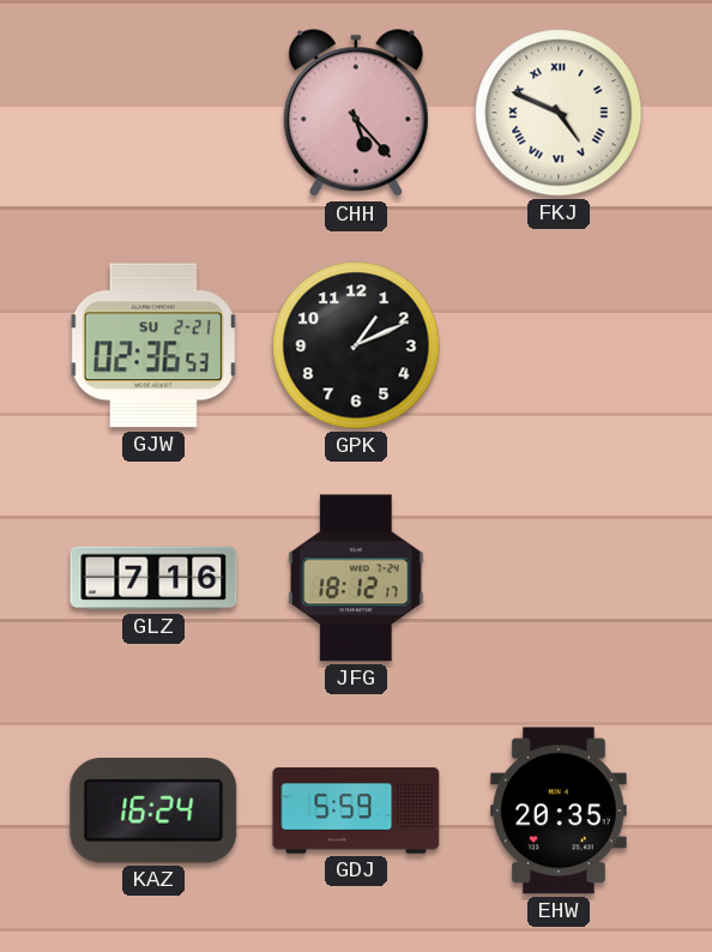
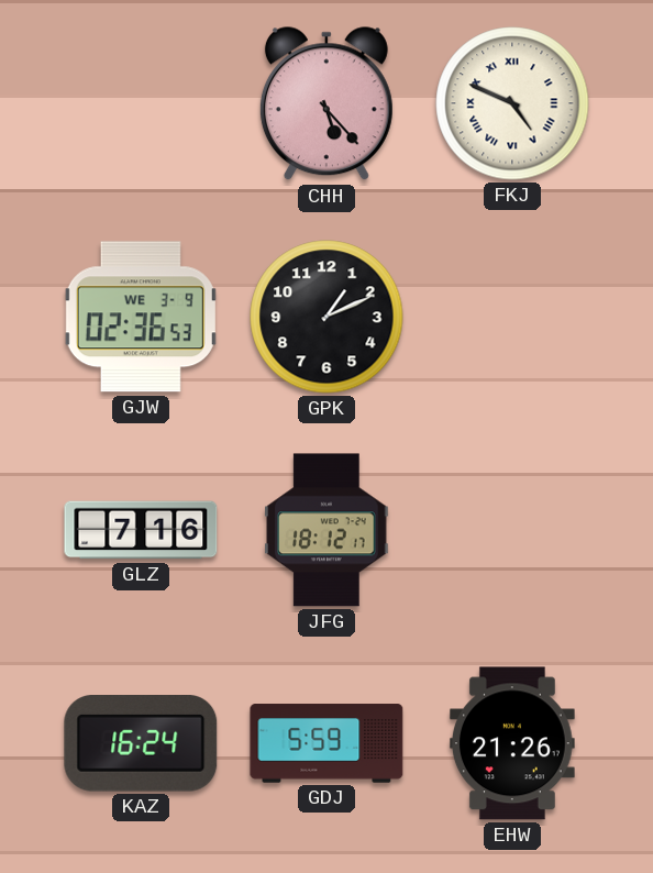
GJW date: SU 2-21 -> WE 3-9 (141, 317)
EHW: 20:35 -> 21:26 (512, 743)
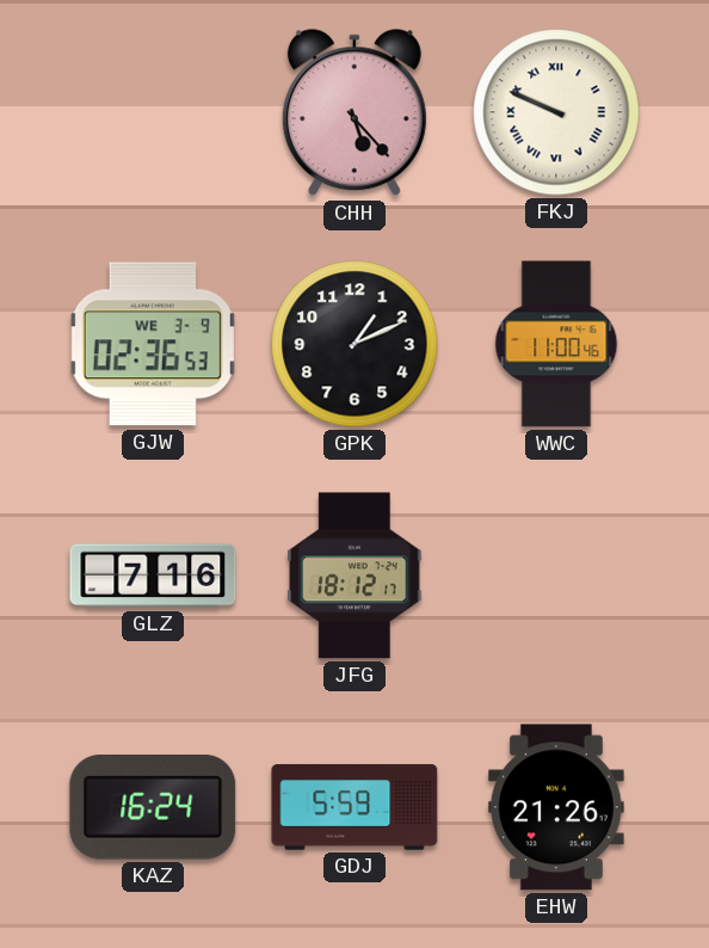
FKJ: 4:49 -> 9:49 (556, 112)
WWC: none -> 11:00 (556, 344)
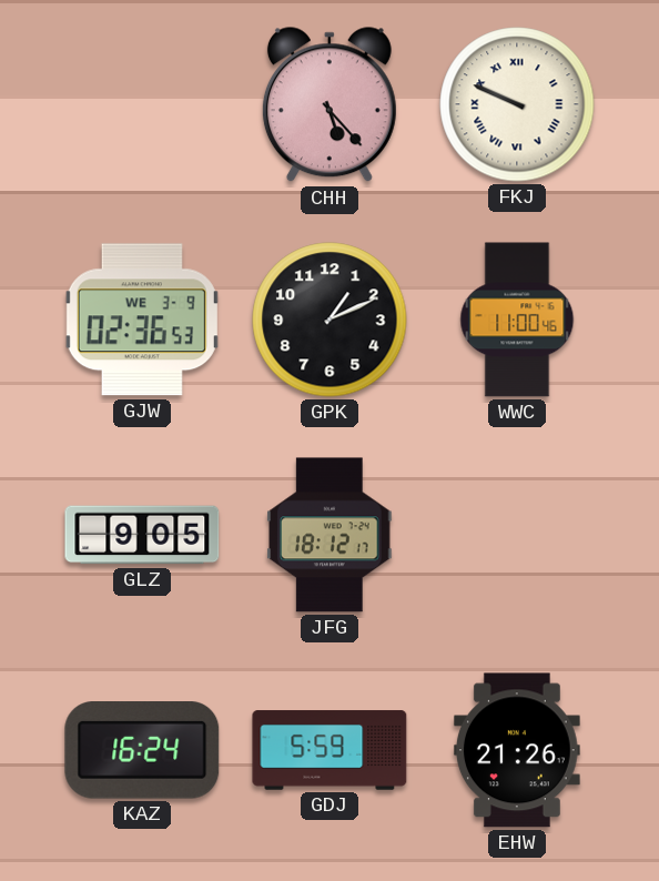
GLZ: 7:16 -> 9:05 (142, 535)
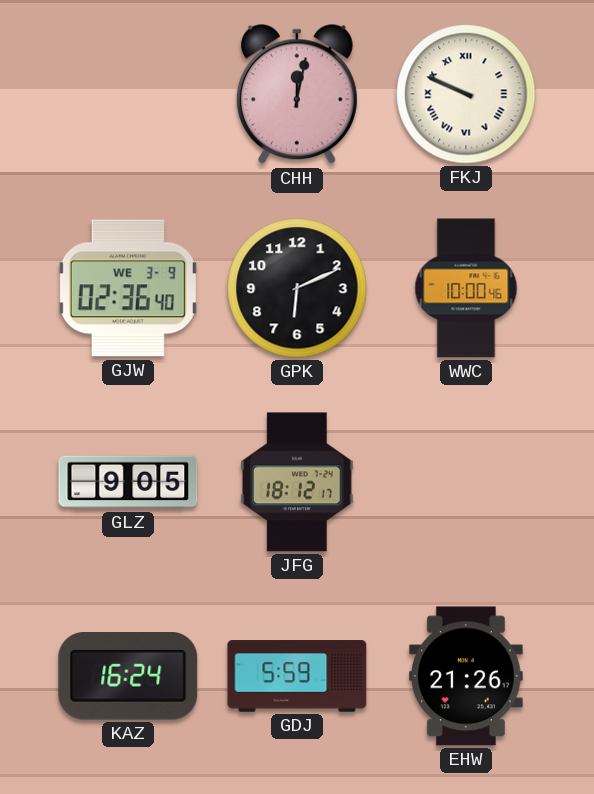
CHH: 5:23 -> 12:02 (297, 95)
GJW: 02:36:53 -> 02:36:40 (128, 288)
GPK: 1:11 -> 6:11 (297, 288)
WWC: 11:00 -> 10:00 (466, 288)
